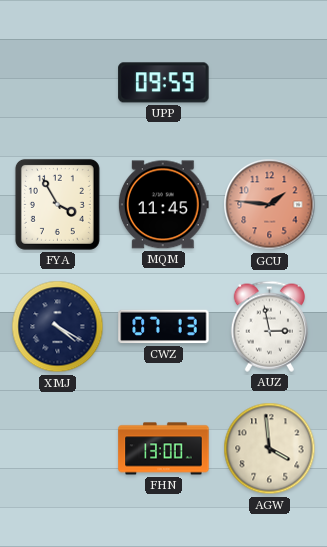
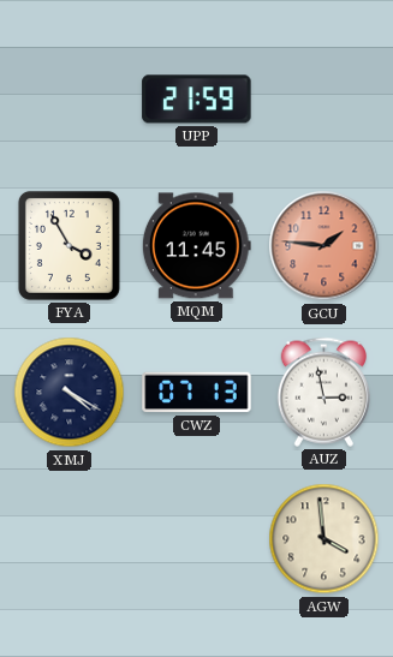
UPP: 09:59 -> 21:59 (197, 100)
FHN: 13:00 -> none (164, 449)
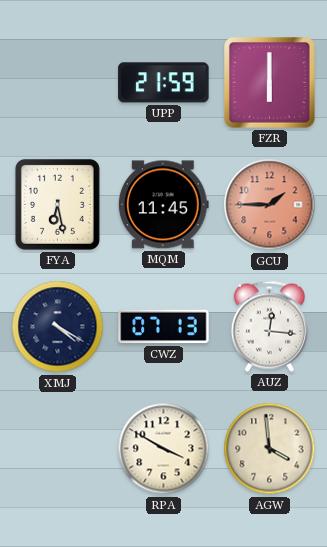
FZR: none -> 6:00 (270, 83)
FYA: 3:55 -> 6:28 (57, 204)
GCU: 1:46 -> 1:45 (270, 205)
AUZ: 2:58 -> 12:16 (269, 326)
RPA: none -> 3:50 (164, 449)
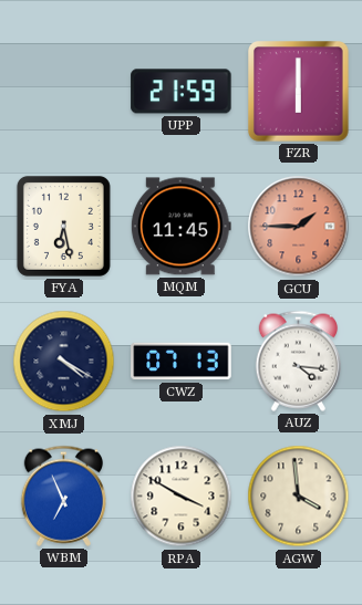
AUZ: 12:16 -> 4:16 (298, 361)
WBM: none -> 6:56 (63, 496)
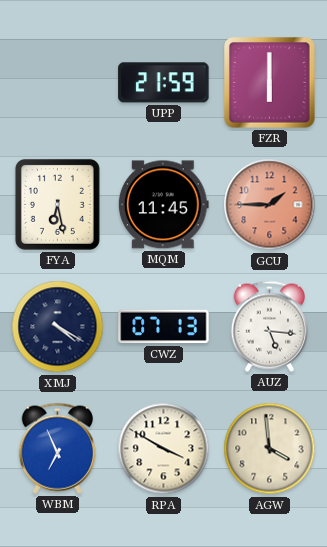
AUZ: 4:16 -> 5:16 (269, 326)
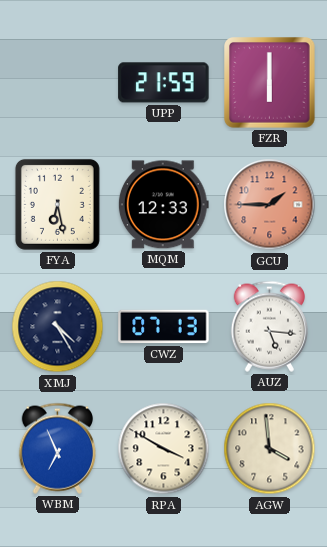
MQM: 11:45 -> 12:33 (163, 205)
XMJ: 4:20 -> 4:25 (58, 327)
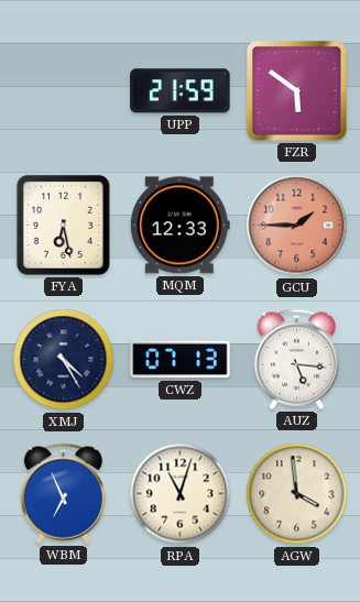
FZR: 6:00 -> 5:51 (297, 91)
RPA: 3:50 -> 11:03 (181, 494)
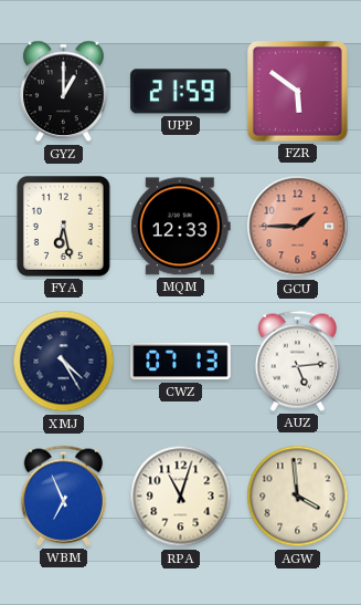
GYZ: none -> 1:00 (64, 92)
AUZ: 5:16 -> 5:14 (297, 361)
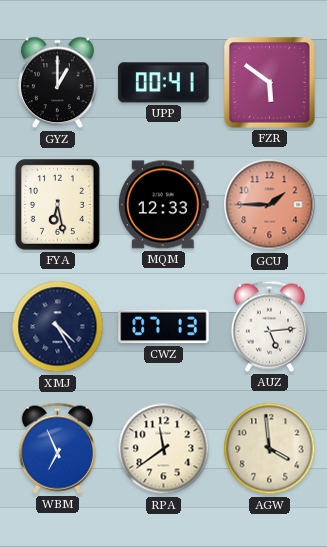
UPP: 21:59 -> 00:41 (164, 83)
RPA: 11:03 -> 11:39 (164, 449)
